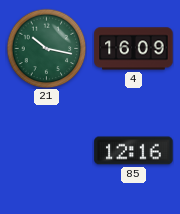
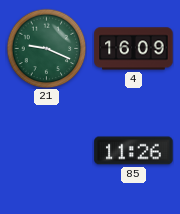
21: 10:17 -> 9:19 (46, 48)
85: 12:16 -> 11:26 (134, 151)
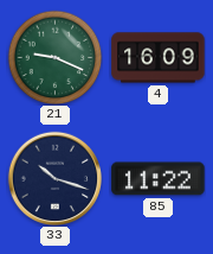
33: none -> 10:18 (54, 178)
85: 11:26 -> 11:22 (159, 179)
